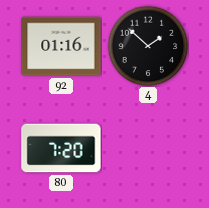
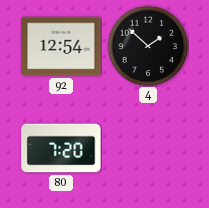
92: 01:16 -> 12:54 (61, 46)
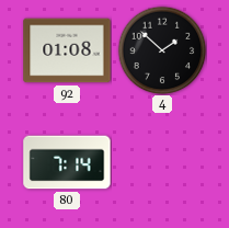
92: 12:54 -> 01:08 (67, 50)
80: 7:20 -> 7:14 (67, 162)
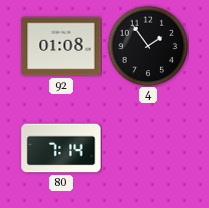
4: 1:52 -> 1:54 (148, 46)
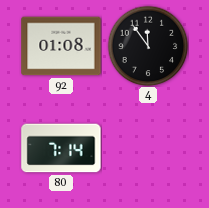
4: 1:54 -> 11:54 (148, 46)
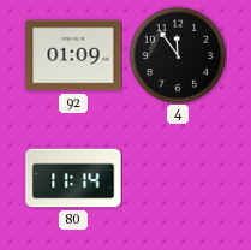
92: 01:08 -> 01:09 (73, 55)
80: 7:14 -> 11:14 (73, 178)
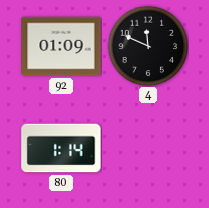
4: 11:54 -> 11:49 (148, 46)
80: 11:14 -> 1:14 (61, 148)
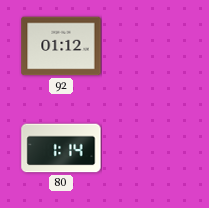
92: 01:09 -> 01:12 (61, 46)
4: 11:49 -> none (148, 46)
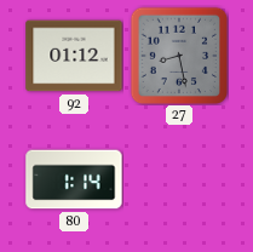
27: none -> 8:28 (178, 55)
